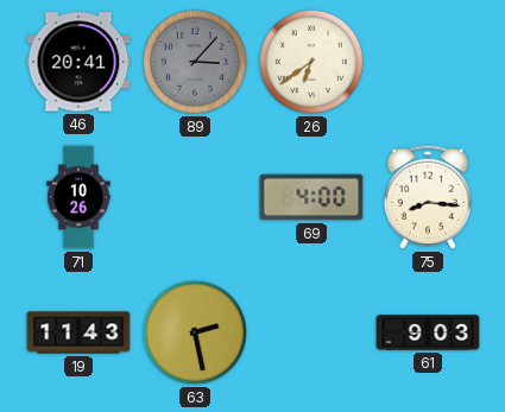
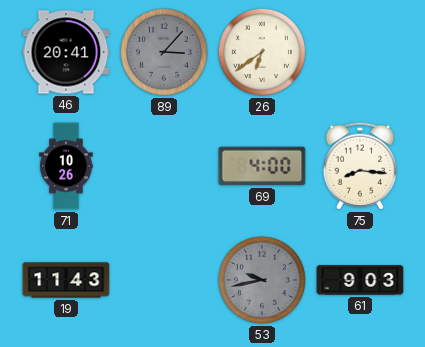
63: 2:28 -> none (195, 332)
53: none -> 9:43 (262, 280)
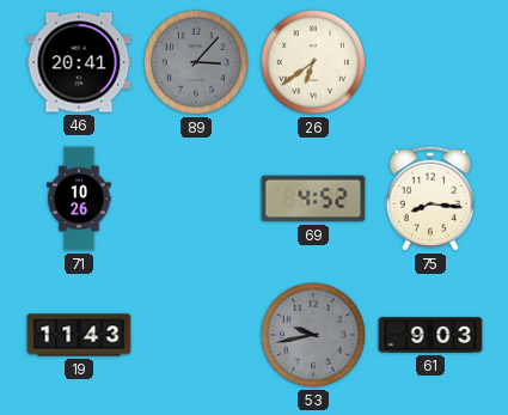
69: 4:00 -> 4:52 (313, 199)
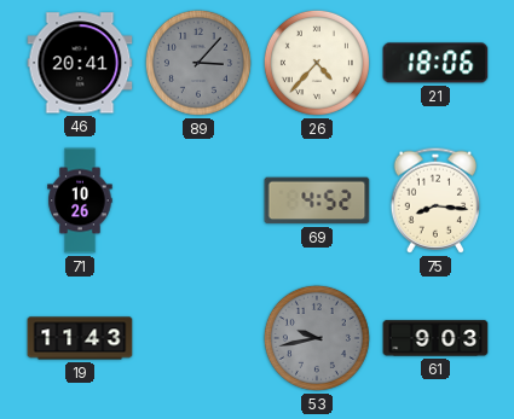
26: 6:39 -> 4:37 (317, 63)
21: none -> 18:06 (435, 63)
